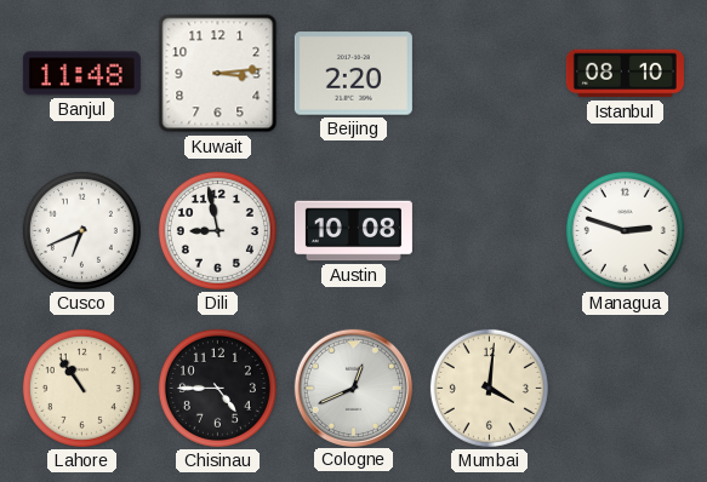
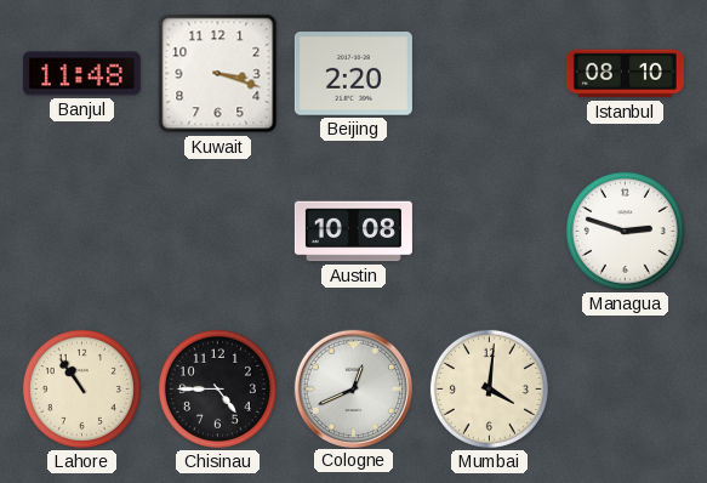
Kuwait: 3:14 -> 3:18 (218, 74)
Cusco: 6:41 -> none (81, 230)
Dili: 8:58 -> none (217, 230)
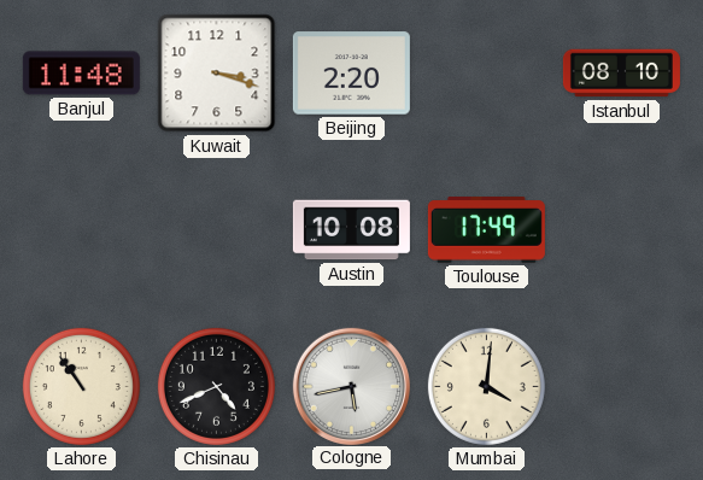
Toulouse: none -> 17:49 (486, 230)
Managua: 2:48 -> none (625, 231)
Chisinau: 4:45 -> 4:41 (216, 386)
Cologne: 12:41 -> 5:43 (351, 386)
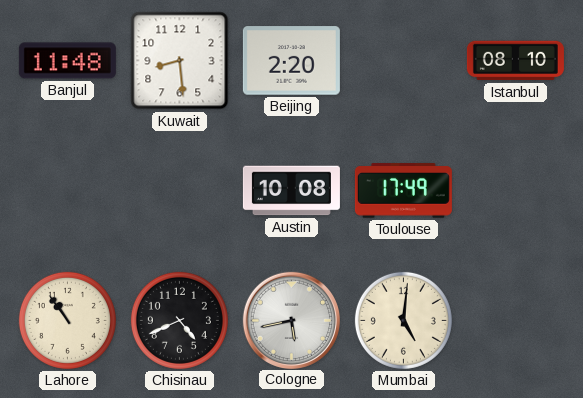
Kuwait: 3:18 -> 8:29 (180, 61)
Mumbai: 4:01 -> 5:01 (403, 320)
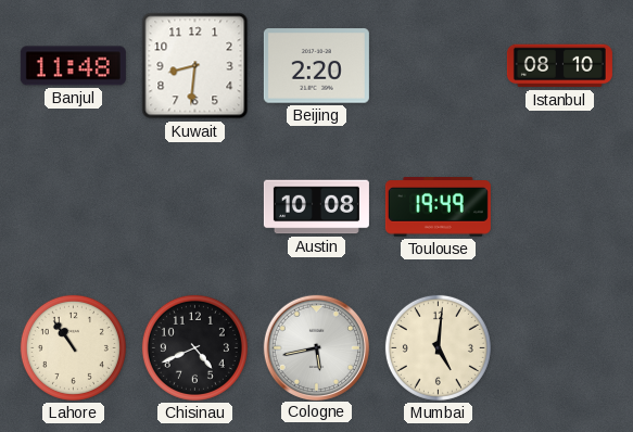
Kuwait: 8:29 -> 8:31 (195, 66)
Toulouse: 17:49 -> 19:49 (438, 207)
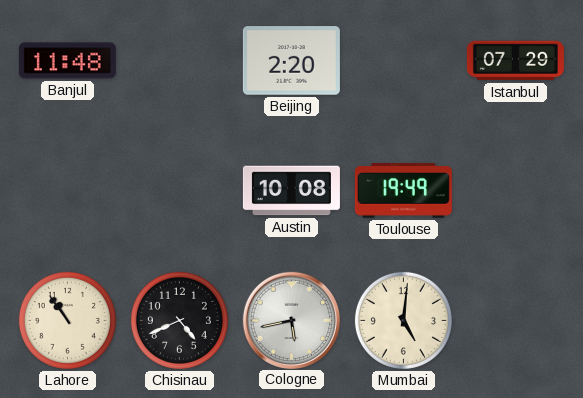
Kuwait: 8:31 -> none (195, 66)
Istanbul: 08:10 -> 07:29 (515, 61)
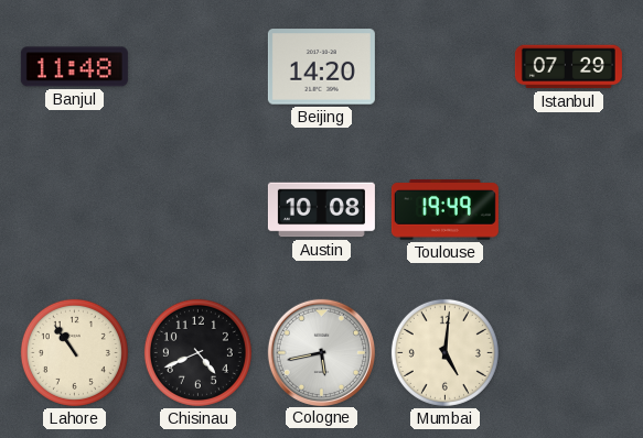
Beijing: 2:20 -> 14:20 (321, 67)
